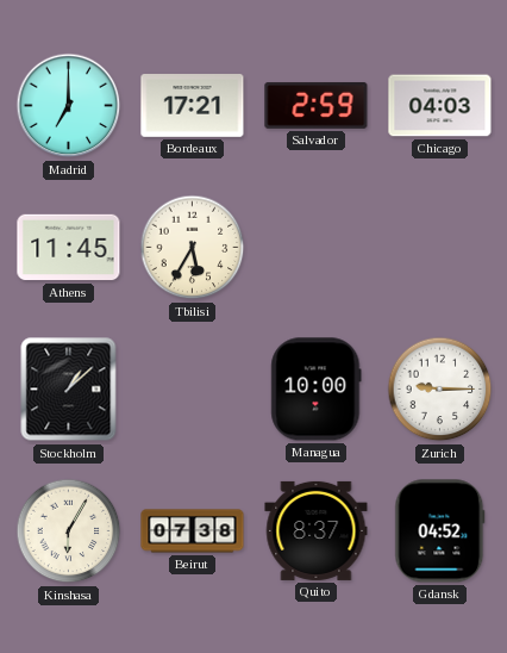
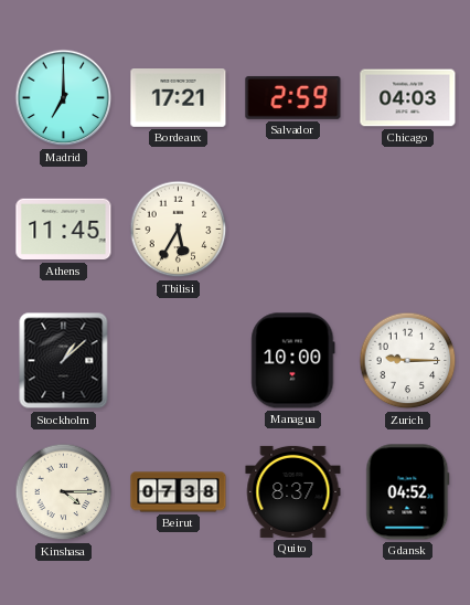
Kinshasa: 6:05 -> 4:15 (64, 492)
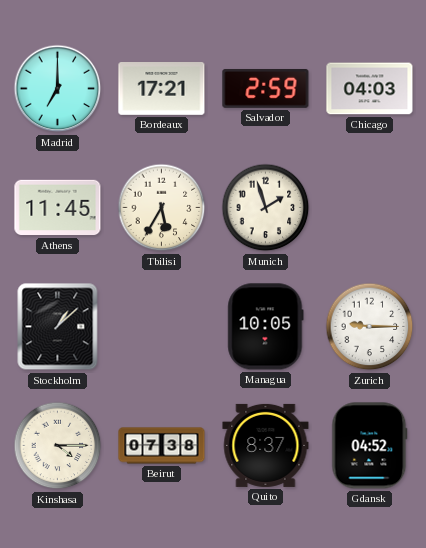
Munich: none -> 1:57 (266, 208)
Managua: 10:00 -> 10:05 (266, 327)
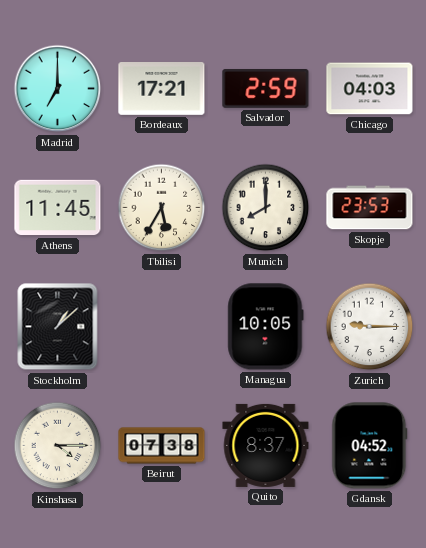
Munich: 1:57 -> 8:00 (266, 208)
Skopje: none -> 23:53 (370, 208)
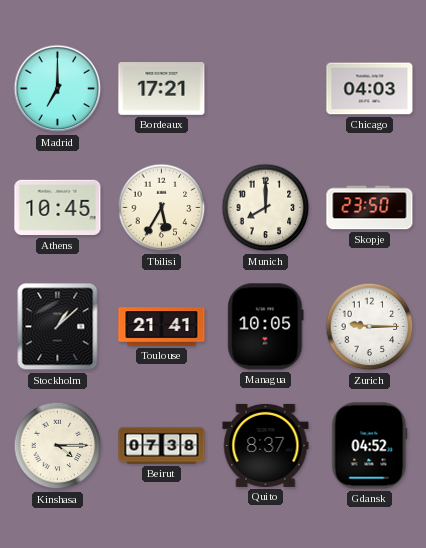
Salvador: 2:59 -> none (266, 88)
Athens: 11:45 -> 10:45 (58, 208)
Skopje: 23:53 -> 23:50 (370, 208)
Toulouse: none -> 21:41 (162, 327)
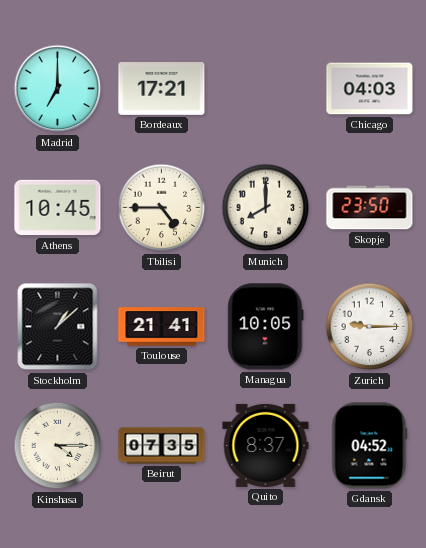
Tbilisi: 5:35 -> 4:45 (162, 208)
Beirut: 07:38 -> 07:35 (162, 446)
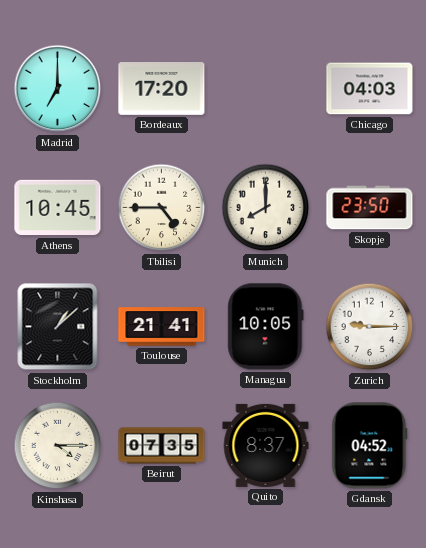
Bordeaux: 17:21 -> 17:20 (162, 89)
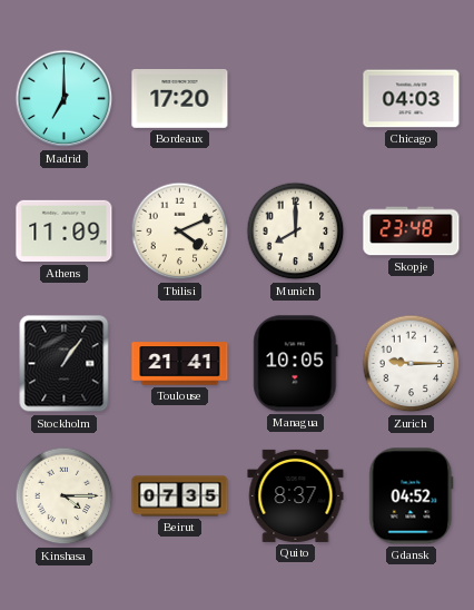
Athens: 10:45 -> 11:09 (65, 232)
Tbilisi: 4:45 -> 4:11 (180, 232)
Skopje: 23:50 -> 23:48 (412, 232)
Stockholm: 1:08 -> 1:06 (65, 364)
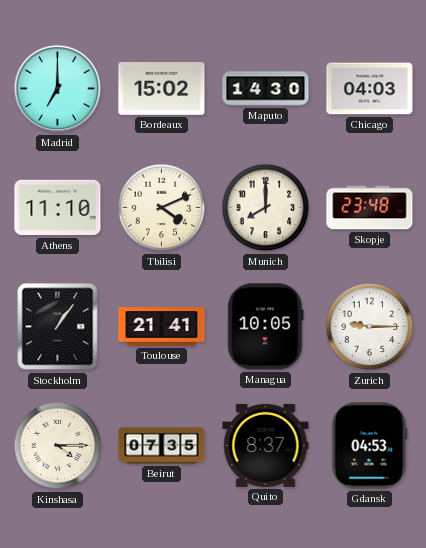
Bordeaux: 17:20 -> 15:02 (162, 89)
Maputo: none -> 14:30 (266, 89)
Athens: 11:09 -> 11:10 (58, 208)
Gdansk: 04:52 -> 04:53 (370, 446)
